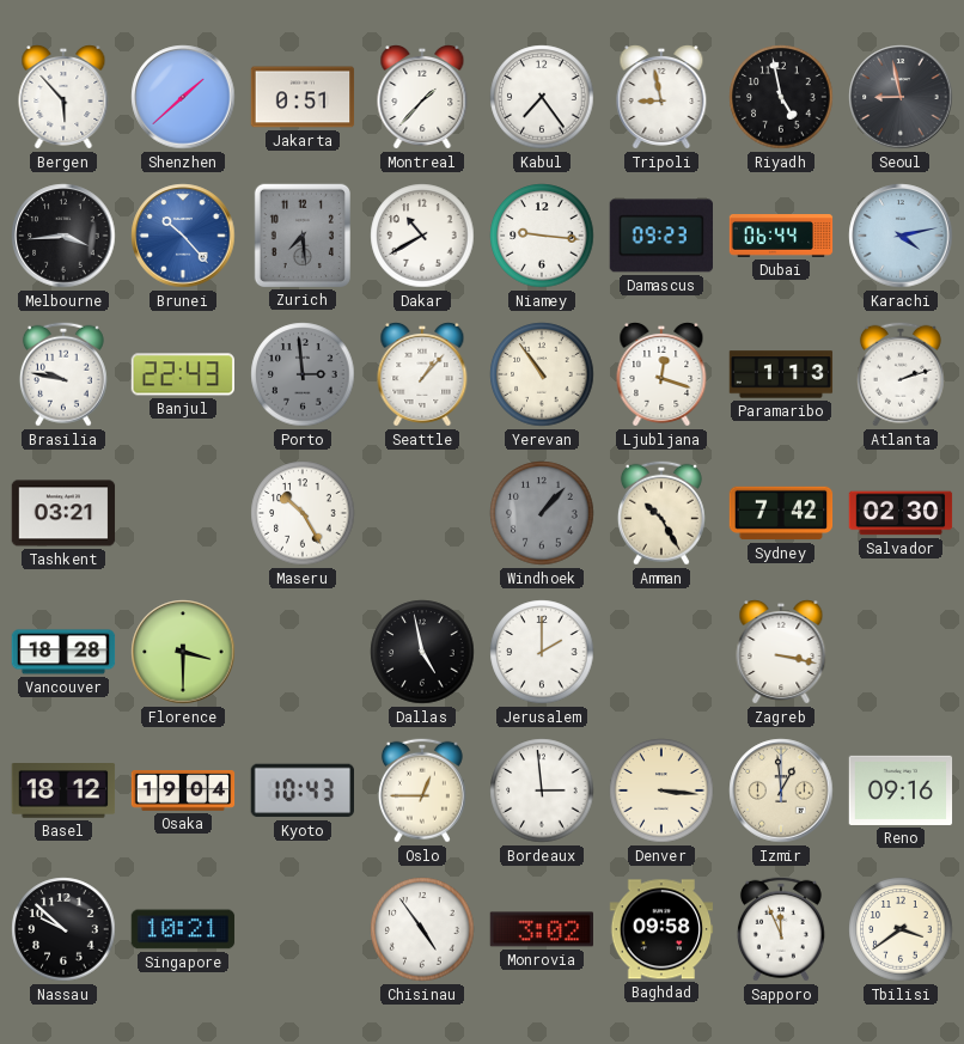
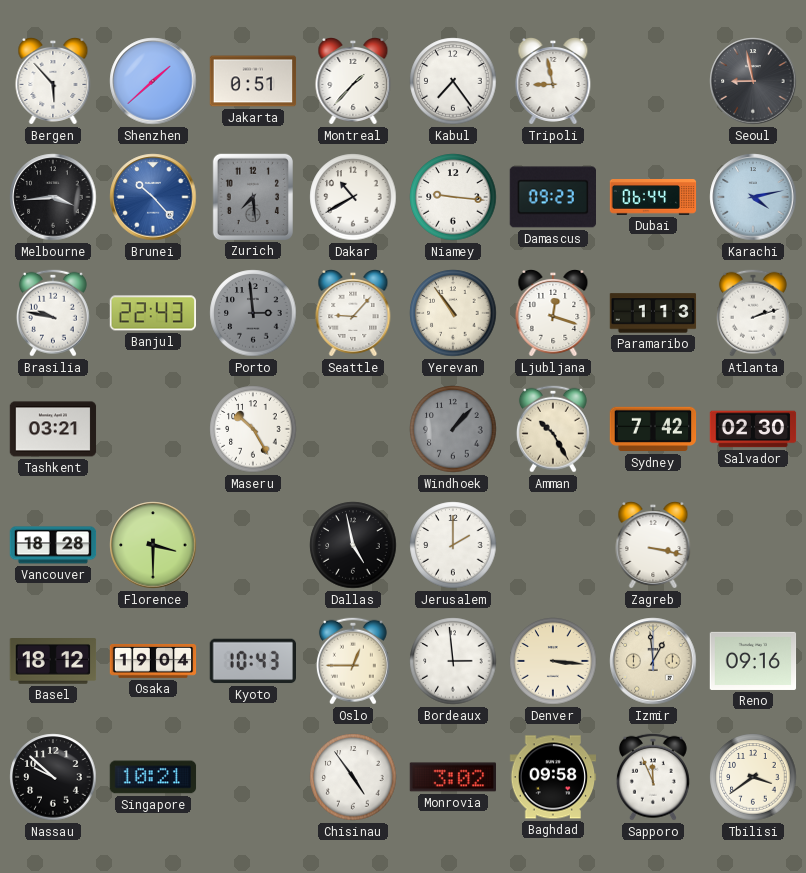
Riyadh: 4:58 -> none (781, 97)
Seattle: 1:07 -> 9:07 (353, 314)
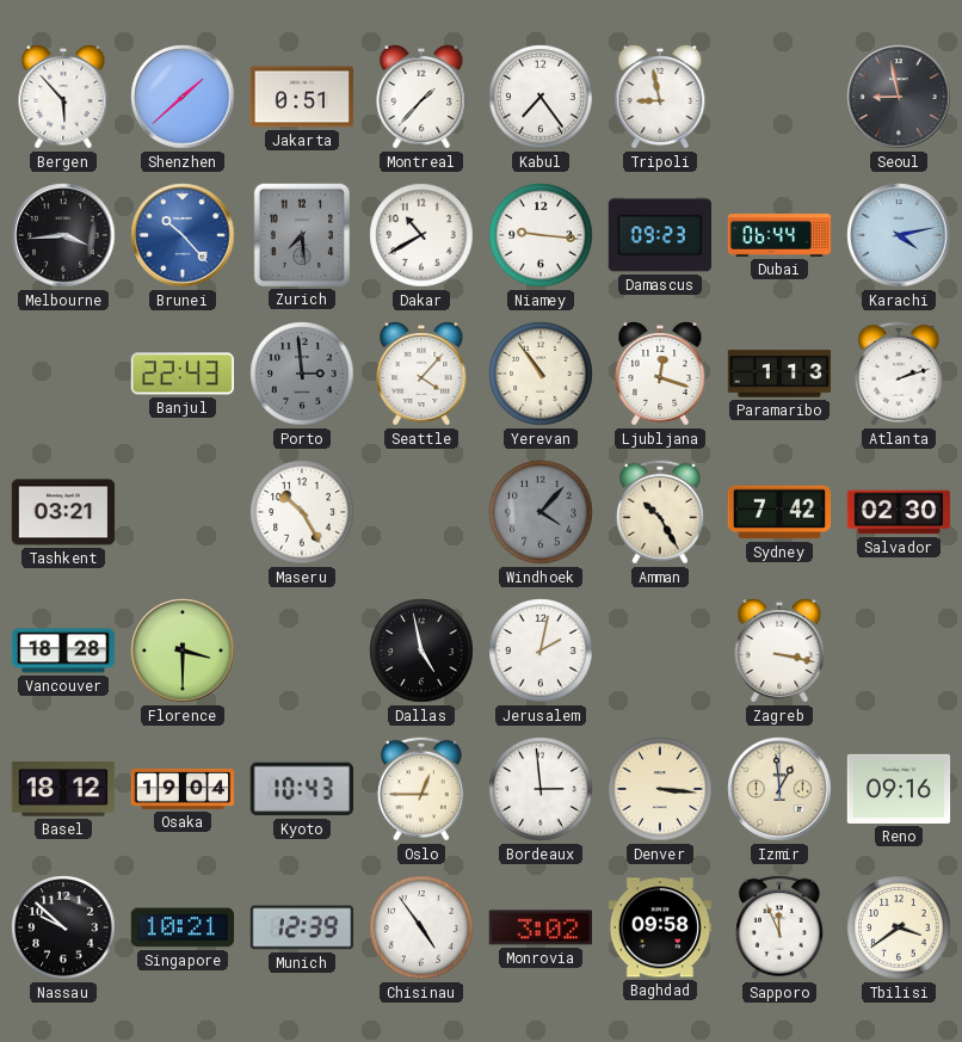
Brasilia: 9:47 -> none (53, 313)
Seattle: 9:07 -> 4:07 (421, 375)
Windhoek: 1:07 -> 4:07 (541, 512)
Jerusalem: 2:00 -> 2:02 (541, 651)
Munich: none -> 12:39 (302, 927)
